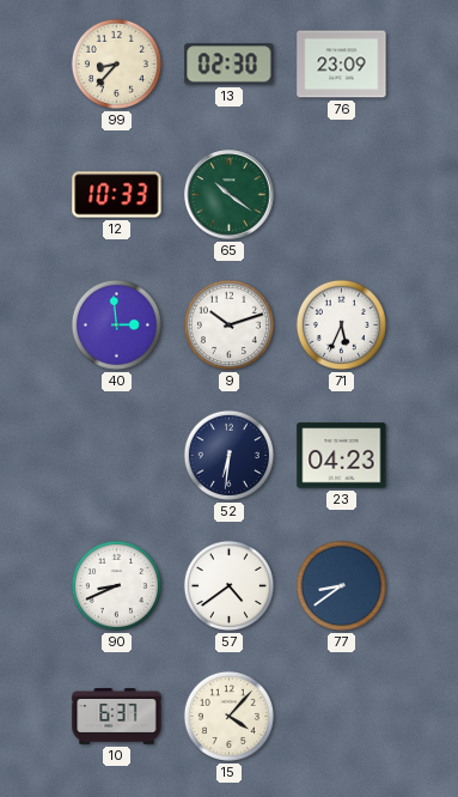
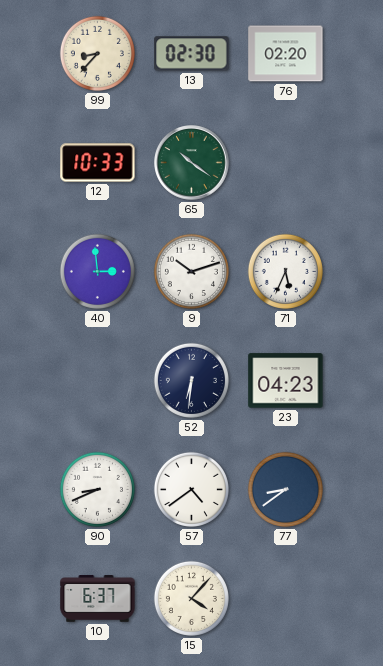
76: 23:09 -> 02:20 (286, 54)
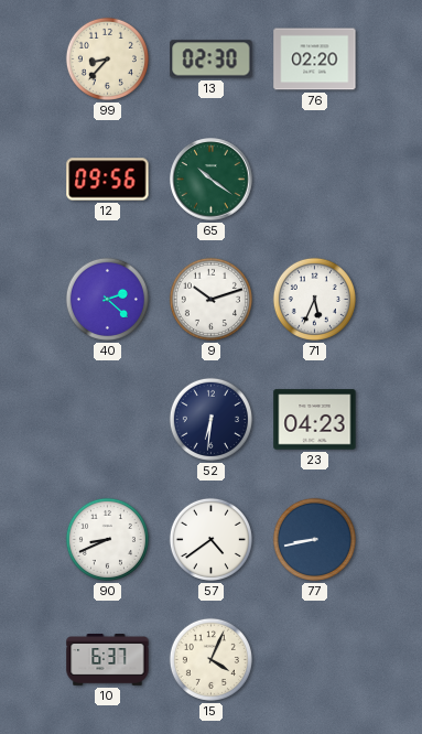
12: 10:33 -> 09:56 (108, 180)
40: 2:59 -> 2:22 (107, 299)
77: 8:39 -> 8:43 (314, 539)
15: 4:07 -> 4:04 (210, 659)
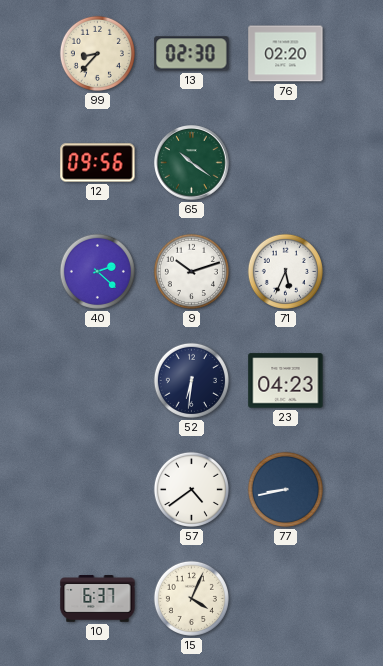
90: 8:41 -> none (107, 539)
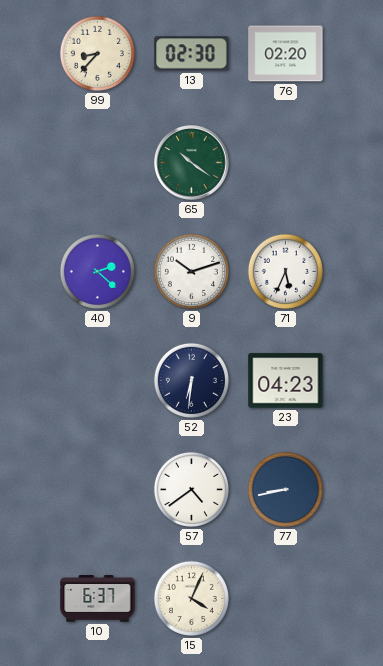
12: 09:56 -> none (98, 163)
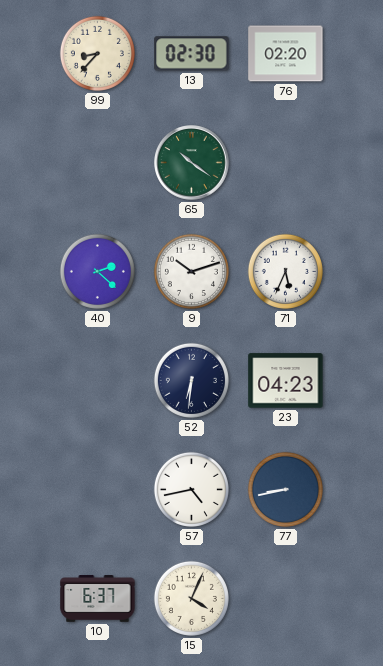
57: 4:39 -> 4:43 (191, 489)
